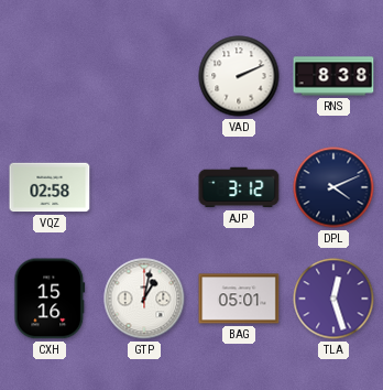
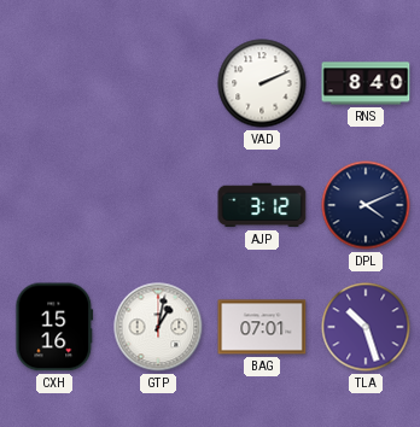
RNS: 8:38 -> 8:40 (366, 83)
VQZ: 02:58 -> none (50, 187)
BAG: 05:01 -> 07:01 (262, 327)
TLA: 12:27 -> 10:27 (366, 327)
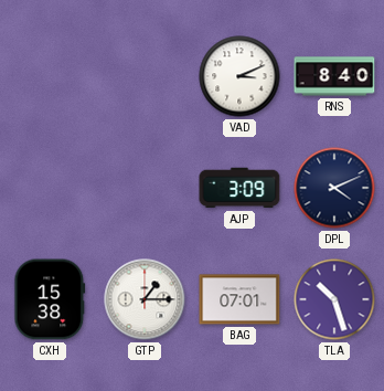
VAD: 2:11 -> 3:11 (239, 76)
AJP: 3:12 -> 3:09 (239, 188)
CXH: 15:16 -> 15:38 (50, 299)
GTP: 1:02 -> 1:15 (145, 299)
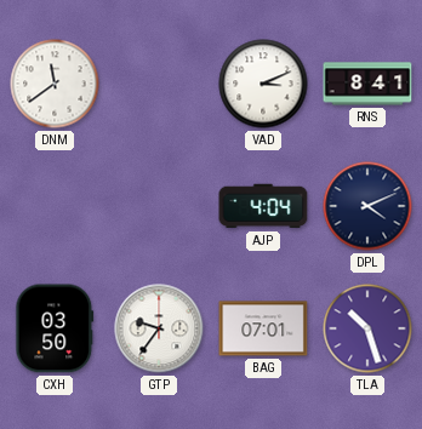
DNM: none -> 11:39 (55, 84)
RNS: 8:40 -> 8:41 (367, 84)
AJP: 3:09 -> 4:04 (263, 206)
CXH: 15:38 -> 03:50 (55, 328)
GTP: 1:15 -> 9:36 (159, 328)
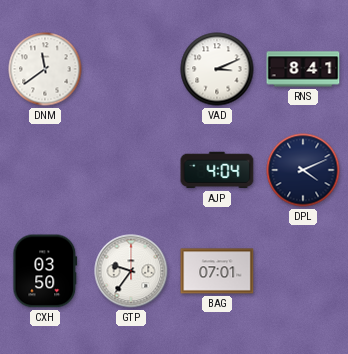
TLA: 10:27 -> none (367, 328)
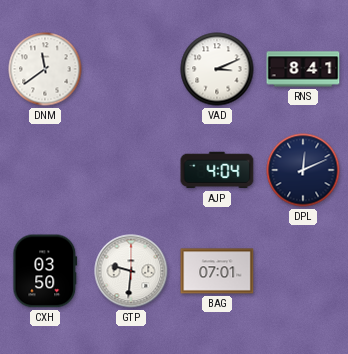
DPL: 4:11 -> 12:11 (303, 170)
GTP: 9:36 -> 9:31 (131, 271)
